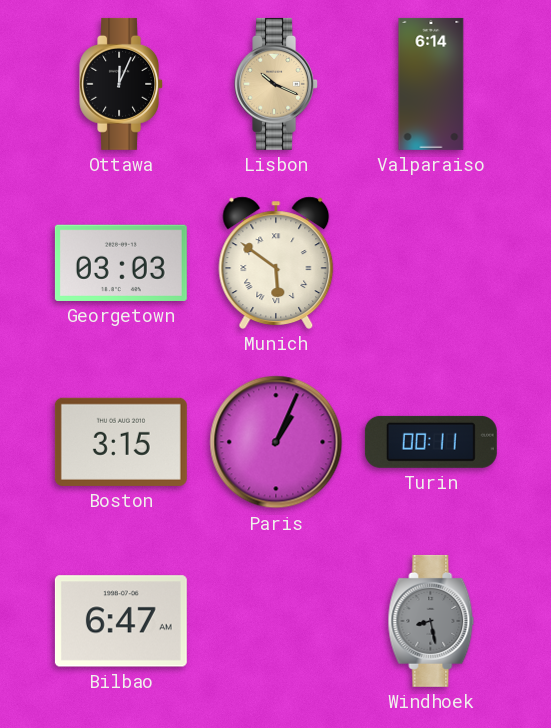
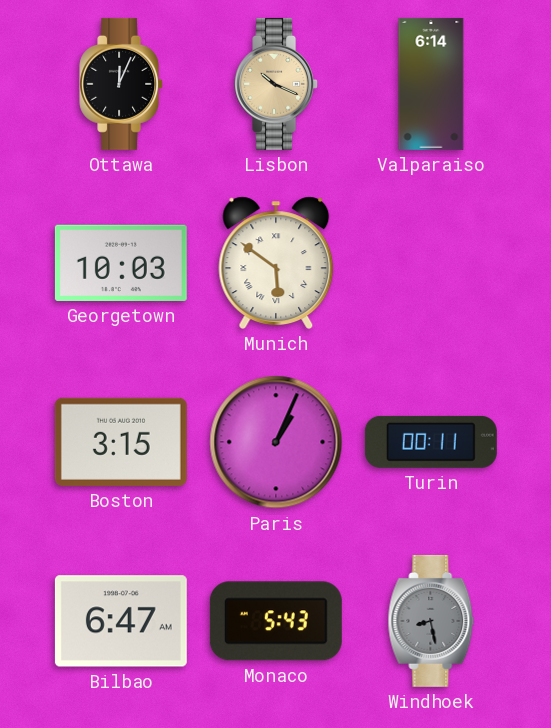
Georgetown: 03:03 -> 10:03 (121, 263)
Monaco: none -> 5:43 (276, 621)
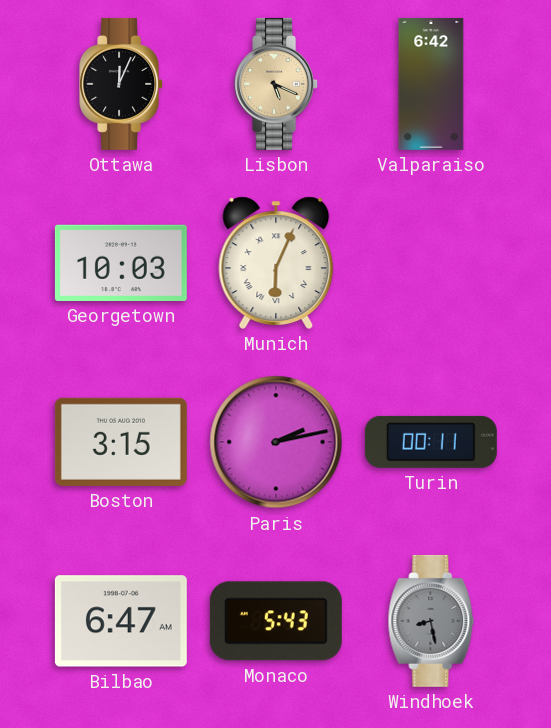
Lisbon: 10:19 -> 5:19 (277, 84)
Valparaiso: 6:14 -> 6:42 (431, 84)
Munich: 5:51 -> 6:04 (276, 263)
Paris: 1:04 -> 2:13 (276, 442)
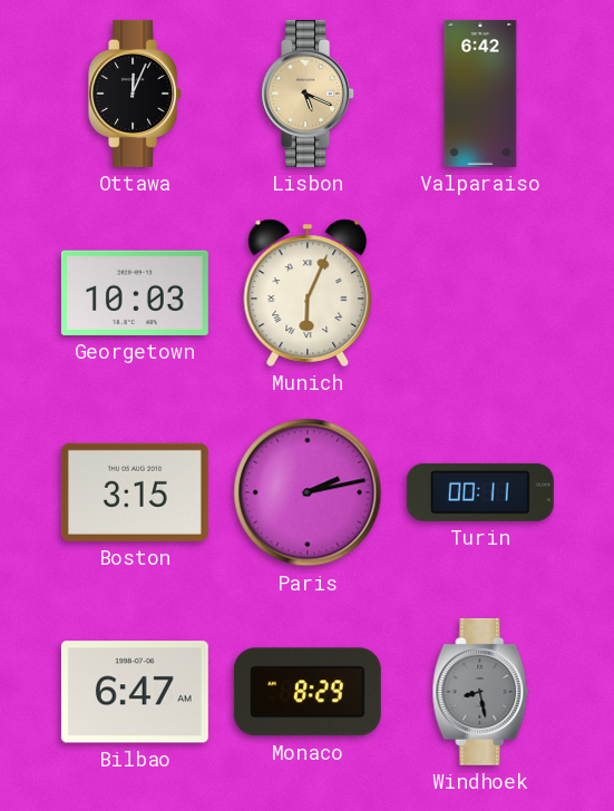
Monaco: 5:43 -> 8:29 (308, 692)
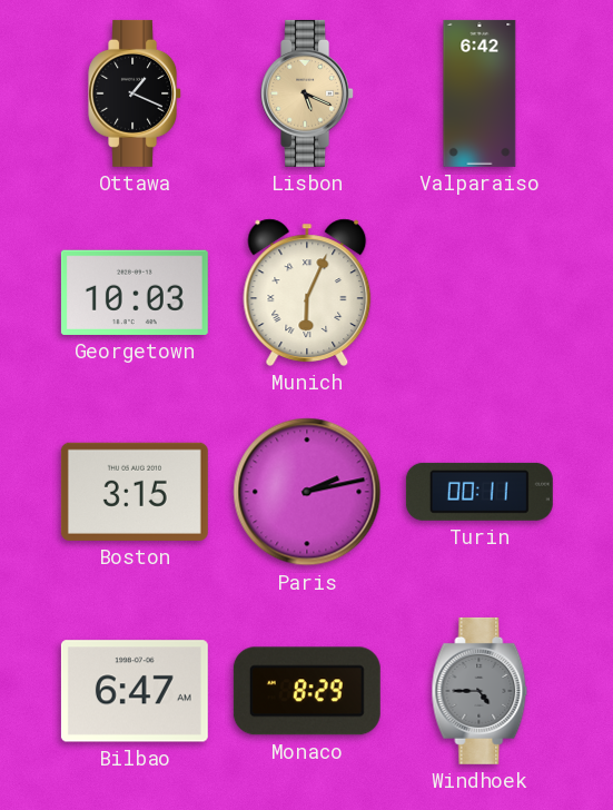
Ottawa: 12:04 -> 1:19 (136, 93)
Windhoek: 8:28 -> 4:45 (479, 691)
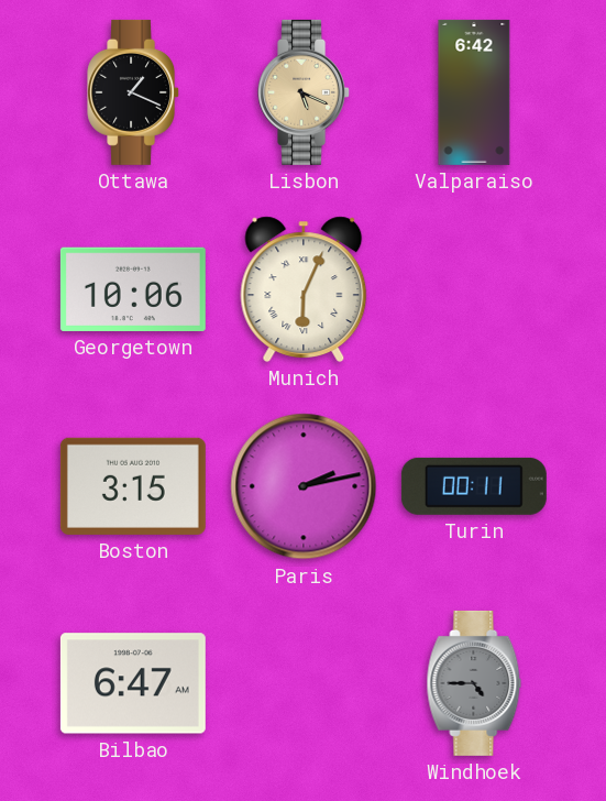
Georgetown: 10:03 -> 10:06 (133, 289)
Monaco: 8:29 -> none (307, 691)
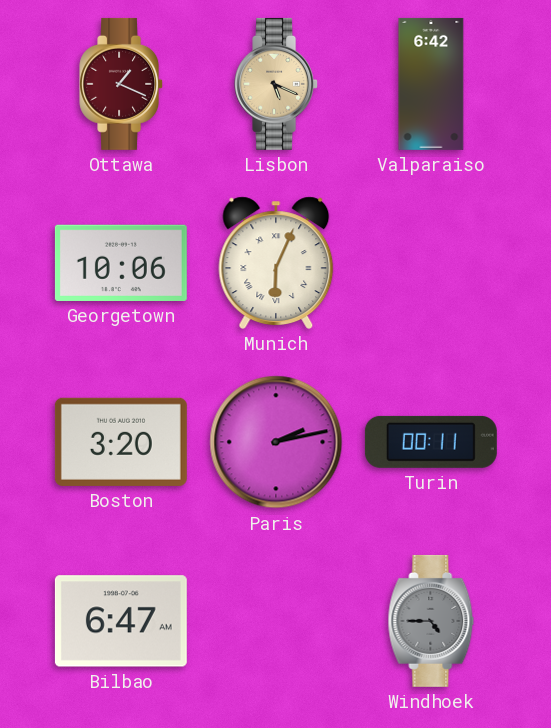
Ottawa dial: black -> burgundy (122, 84)
Boston: 3:15 -> 3:20 (121, 442)
